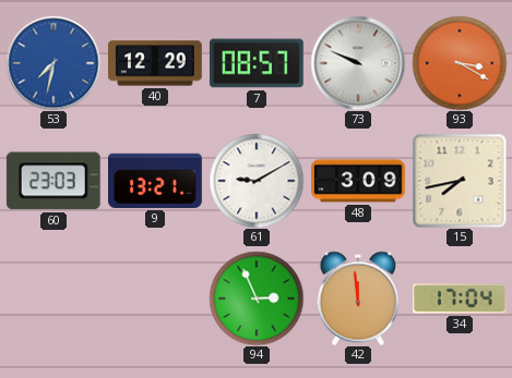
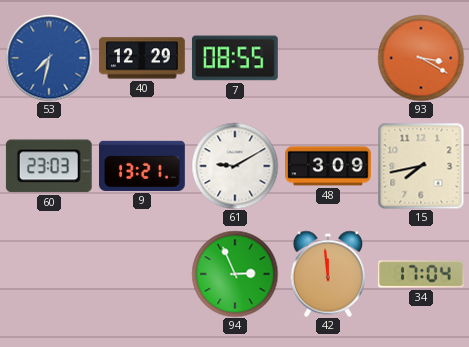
7: 08:57 -> 08:55 (235, 58)
73: 9:49 -> none (358, 63)
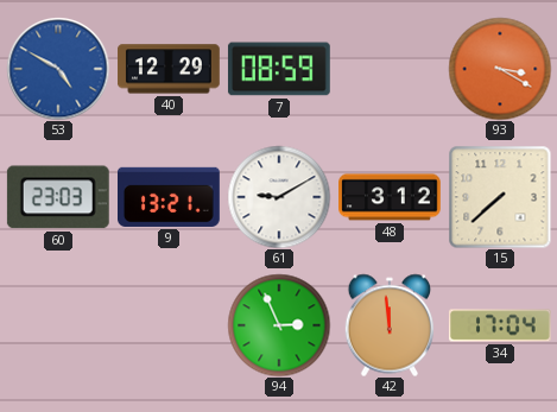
53: 7:32 -> 4:50 (58, 69)
7: 08:55 -> 08:59 (279, 69)
48: 3:09 -> 3:12 (391, 197)
15: 7:43 -> 7:38 (500, 197)
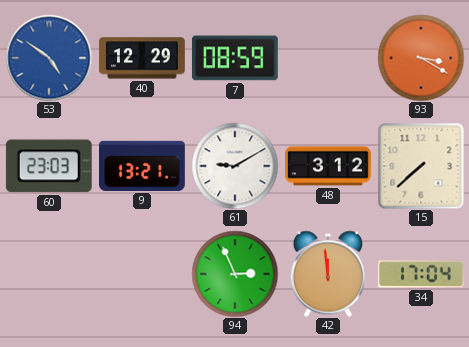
53: 4:50 -> 4:51 (49, 58)
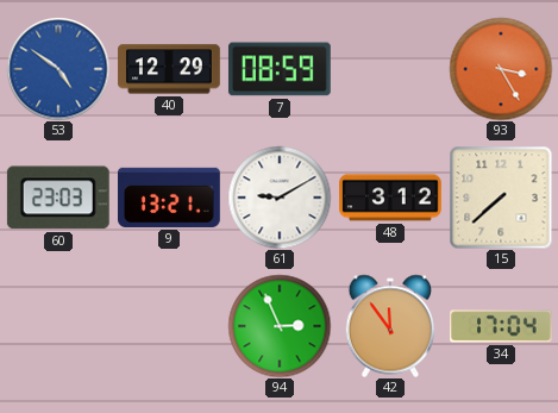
93: 3:20 -> 3:25 (501, 69)
42: 11:59 -> 11:54 (390, 326)
